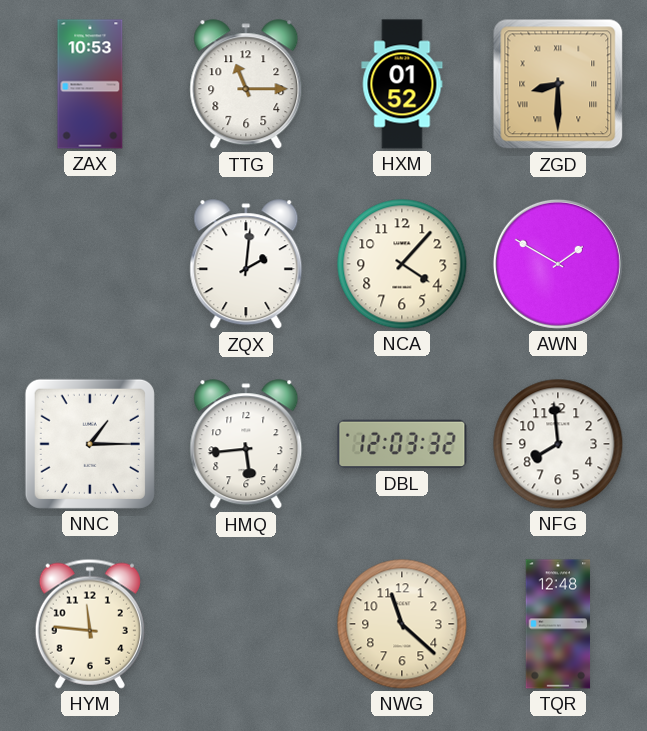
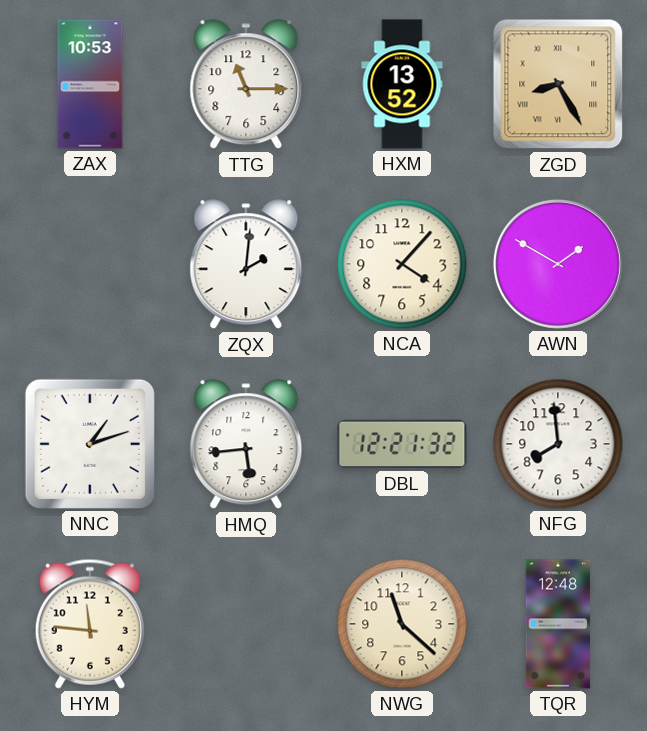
HXM: 01:52 -> 13:52 (402, 84)
ZGD: 8:30 -> 8:25 (558, 84)
NNC: 1:15 -> 1:12 (90, 444)
DBL: 12:03 -> 12:21 (402, 444)
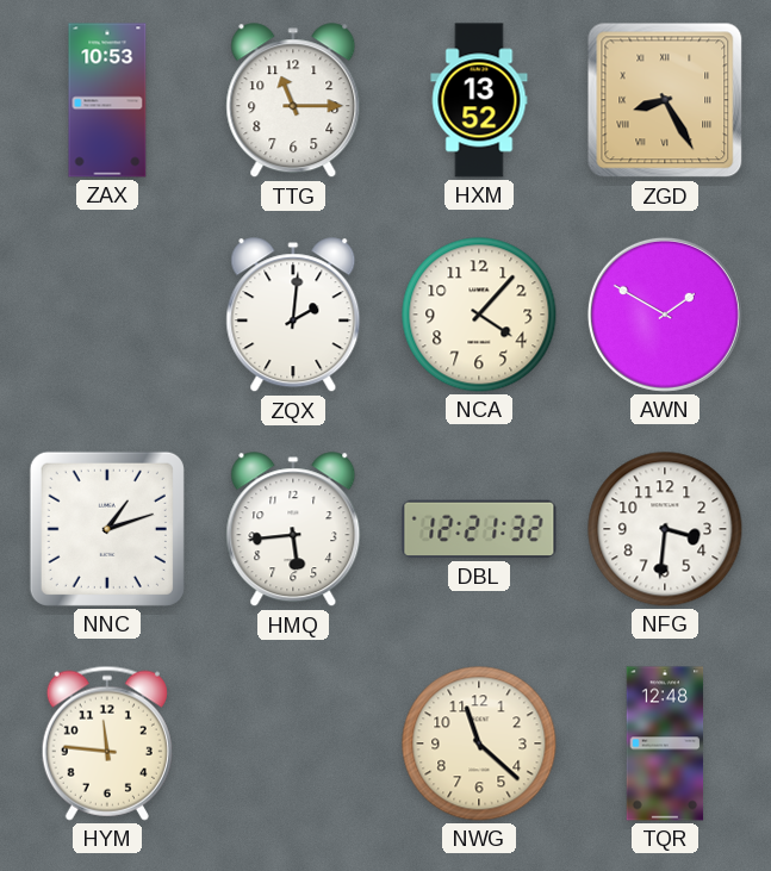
NFG: 7:59 -> 3:31 (665, 529)
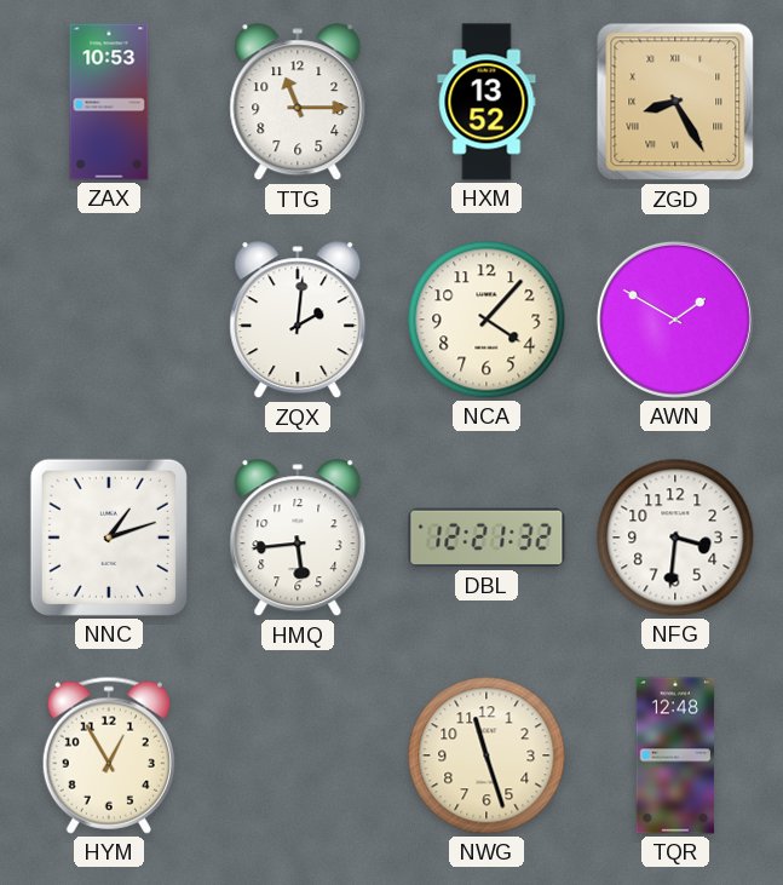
HYM: 11:46 -> 12:55 (109, 755)
NWG: 11:22 -> 11:27 (487, 755)
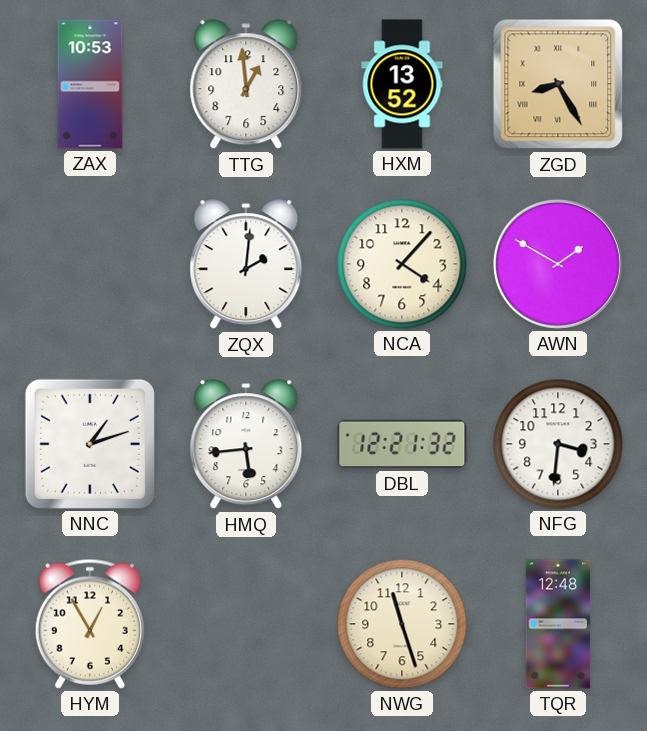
TTG: 11:15 -> 12:59 (246, 85)
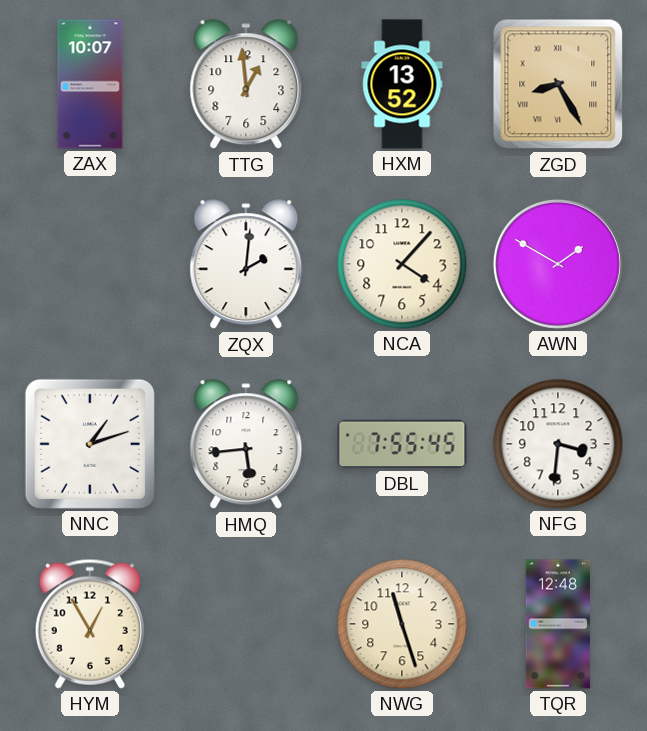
ZAX: 10:53 -> 10:07 (90, 84)
DBL: 12:21 -> 7:55 (402, 444)
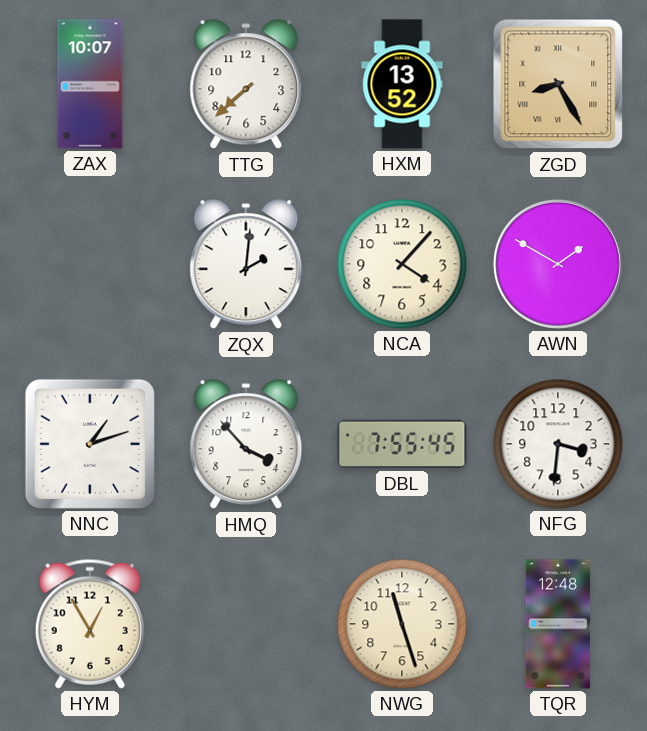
TTG: 12:59 -> 7:38 (246, 85)
HMQ: 5:44 -> 3:53 (246, 445)
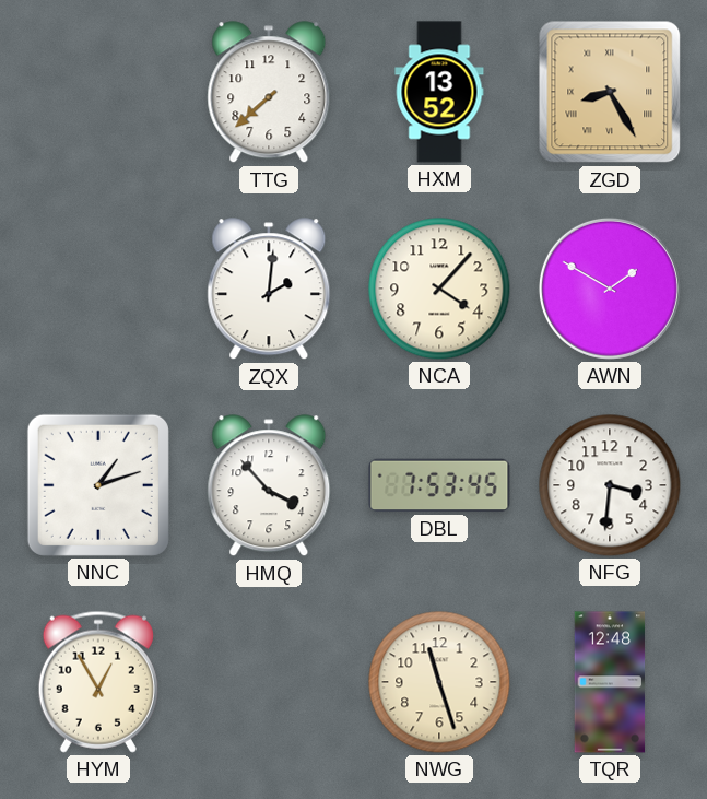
ZAX: 10:07 -> none (90, 84)
DBL: 7:55 -> 7:53 (439, 485)
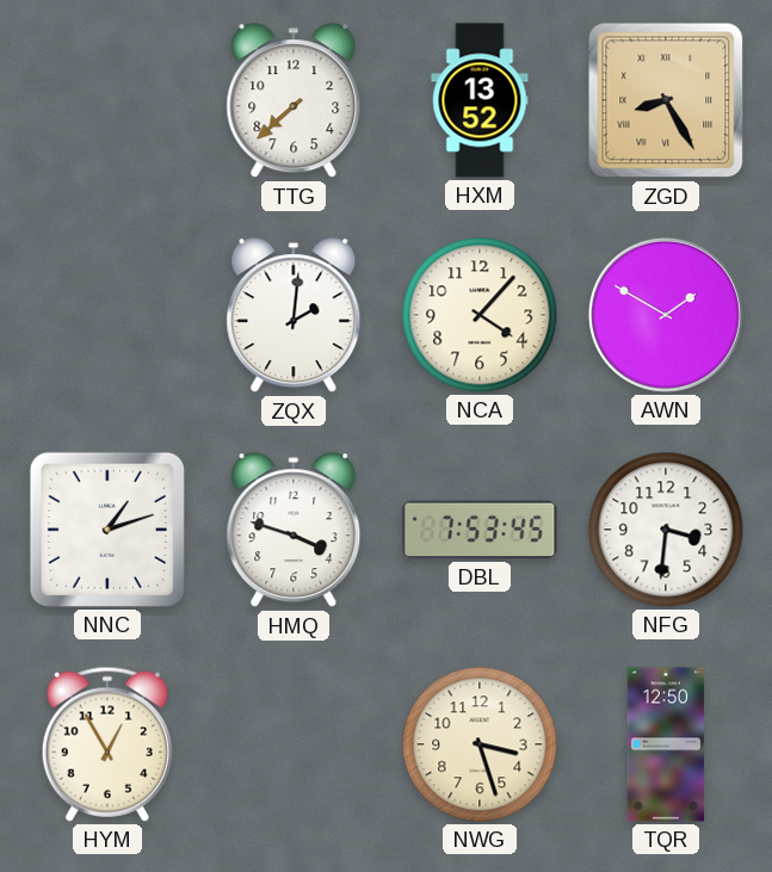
HMQ: 3:53 -> 3:48 (294, 531)
NWG: 11:27 -> 3:27 (480, 744)
TQR: 12:48 -> 12:50 (666, 744)
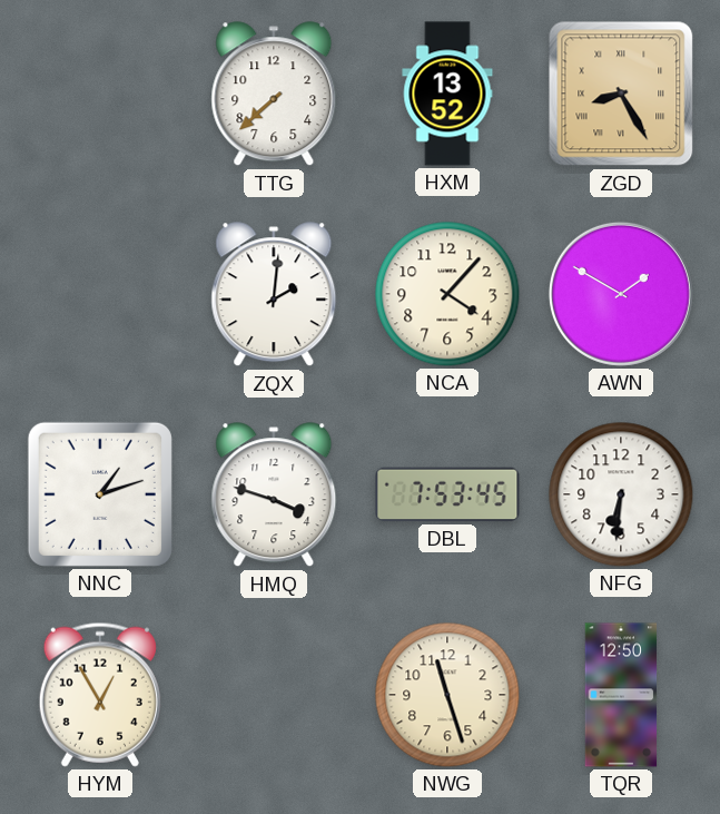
NFG: 3:31 -> 6:31 (621, 494)
NWG: 3:27 -> 11:27 (447, 695)
